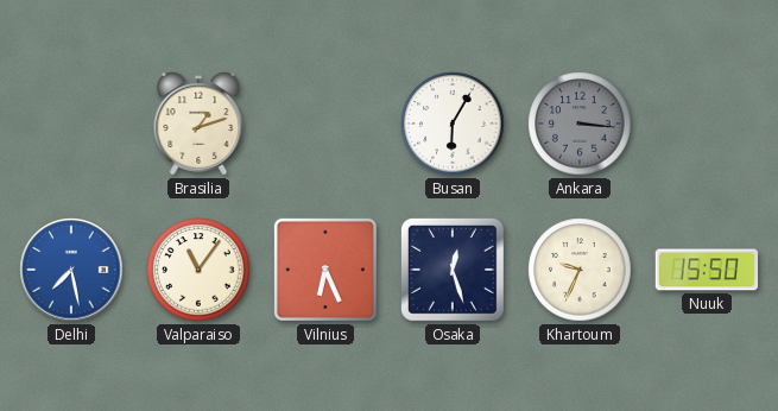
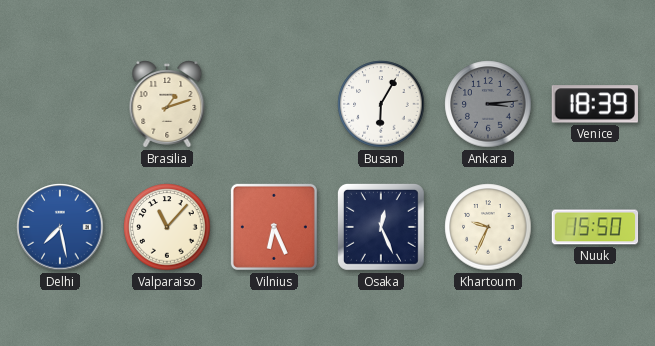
Ankara: 3:16 -> 3:14 (488, 104)
Venice: none -> 18:39 (595, 104)
Valparaiso: 11:06 -> 11:07 (167, 227)
Osaka: 12:27 -> 12:26 (381, 227)
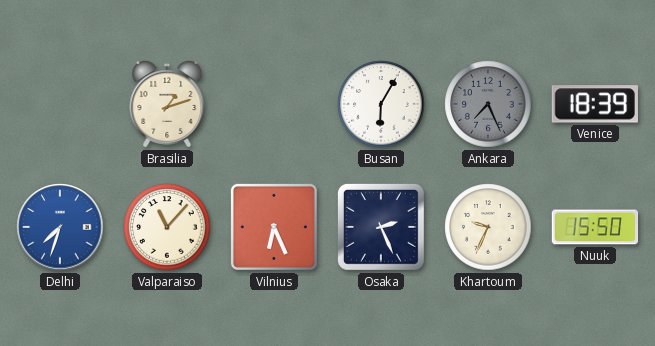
Ankara: 3:14 -> 7:26 (488, 104)
Delhi: 7:28 -> 7:33 (60, 227)
Osaka: 12:26 -> 2:26 (381, 227)
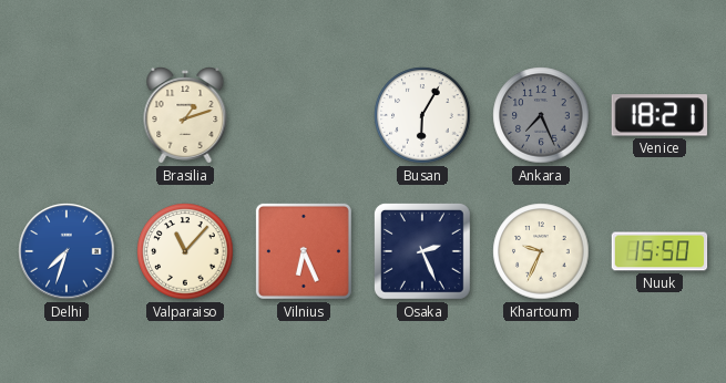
Venice: 18:39 -> 18:21 (659, 115)
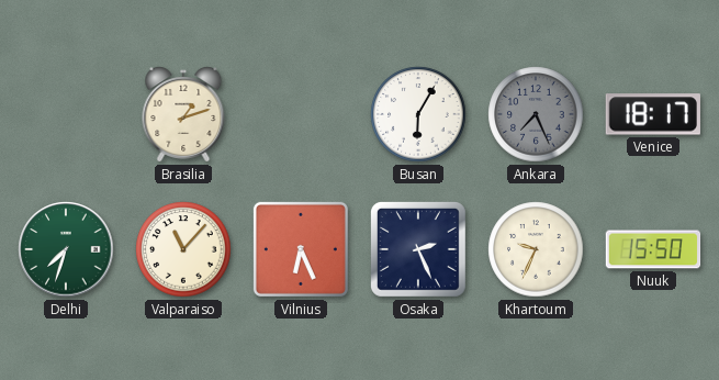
Venice: 18:21 -> 18:17 (653, 114)
Delhi dial: blue -> green (66, 249)
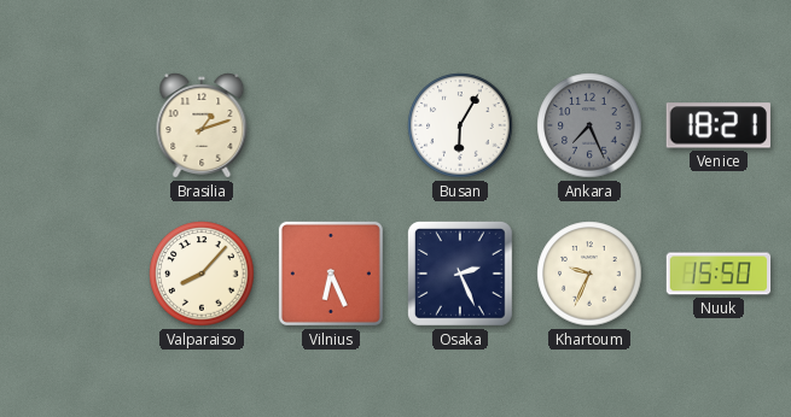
Venice: 18:17 -> 18:21 (719, 125)
Delhi: 7:33 -> none (66, 249)
Valparaiso: 11:07 -> 8:07 (202, 274)
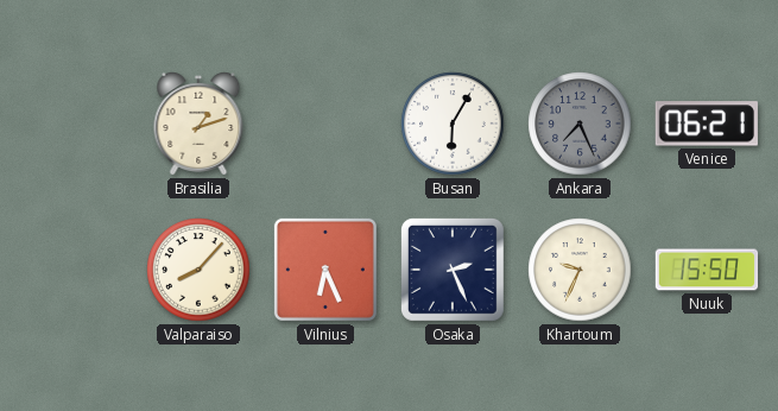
Venice: 18:21 -> 06:21 (707, 124)
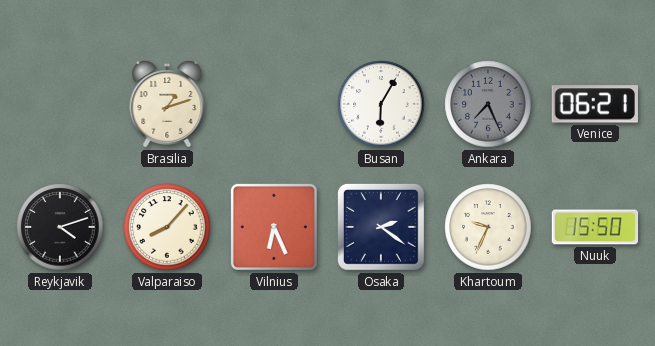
Reykjavik: none -> 4:12 (60, 227)
Osaka: 2:26 -> 2:21 (381, 227)
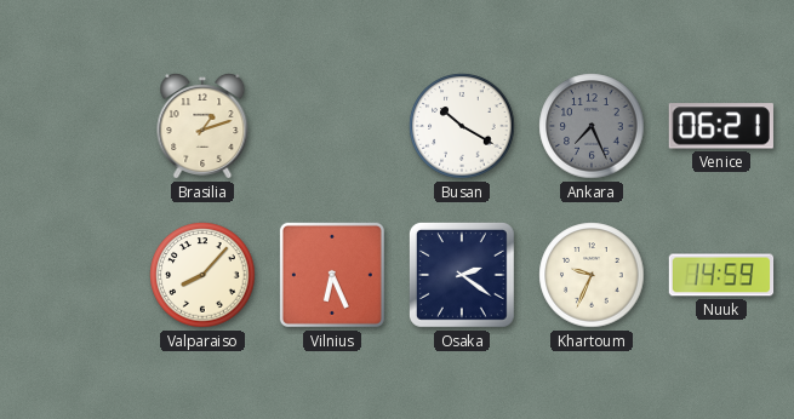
Busan: 6:05 -> 10:20 (462, 126)
Reykjavik: 4:12 -> none (60, 227)
Nuuk: 15:50 -> 14:59 (721, 275)
